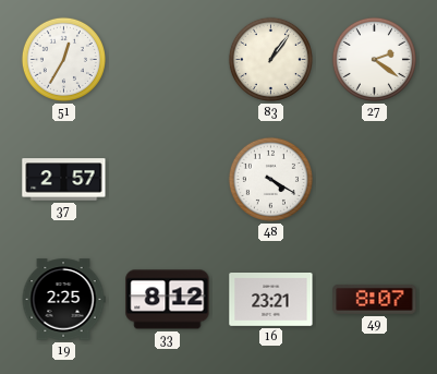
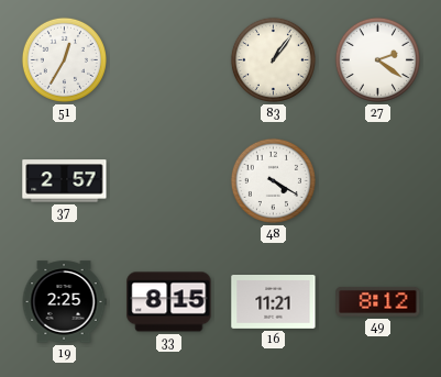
33: 8:12 -> 8:15 (169, 302)
16: 23:21 -> 11:21 (274, 302)
49: 8:07 -> 8:12 (378, 301)
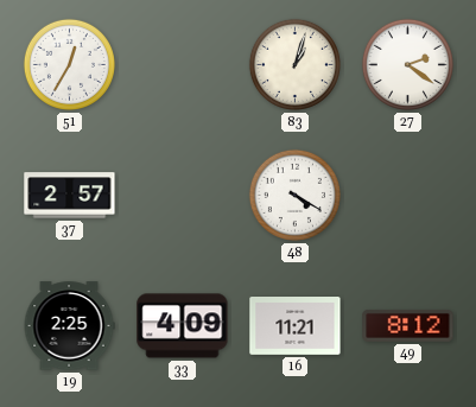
83: 1:06 -> 1:03 (294, 64)
33: 8:15 -> 4:09 (183, 326)
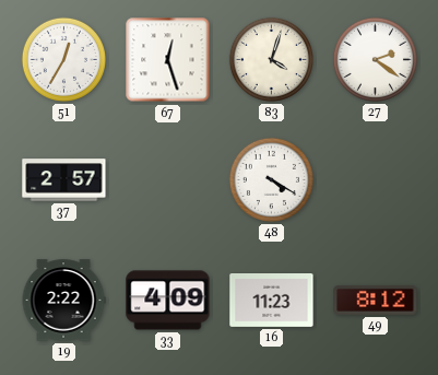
67: none -> 12:27 (168, 60)
83: 1:03 -> 4:03 (271, 59)
19: 2:25 -> 2:22 (63, 301)
16: 11:21 -> 11:23 (272, 301)
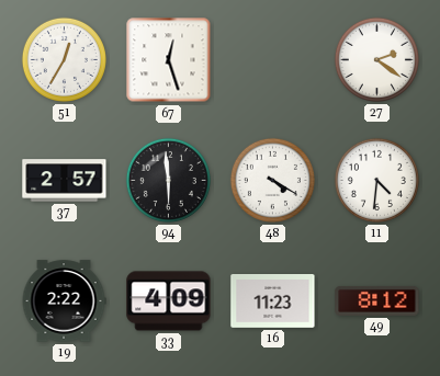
83: 4:03 -> none (271, 59)
94: none -> 5:59 (168, 180)
11: none -> 4:31 (376, 180)
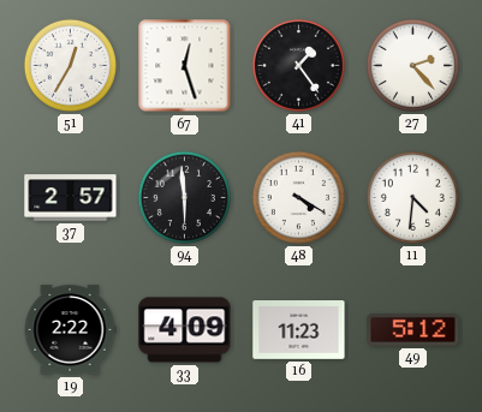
41: none -> 1:24 (298, 65)
27: 2:21 -> 2:23 (412, 65)
49: 8:12 -> 5:12 (413, 329)
